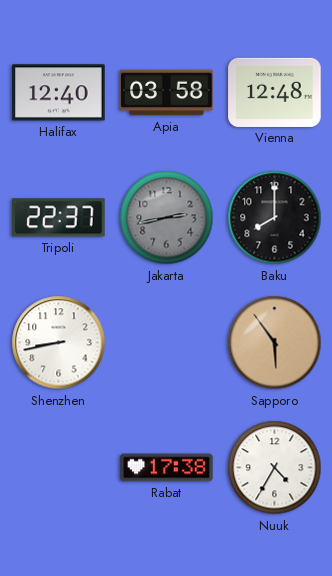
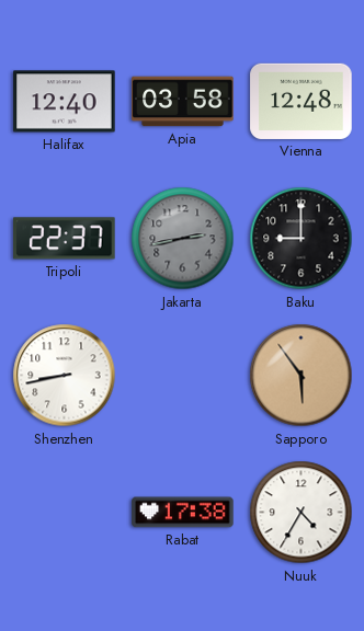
Baku: 8:00 -> 9:00 (302, 239)
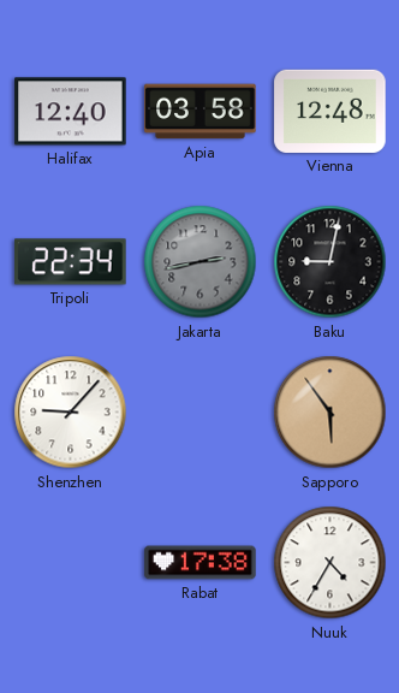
Tripoli: 22:37 -> 22:34 (71, 262)
Baku: 9:00 -> 9:02 (330, 262)
Shenzhen: 8:43 -> 9:07 (71, 413)
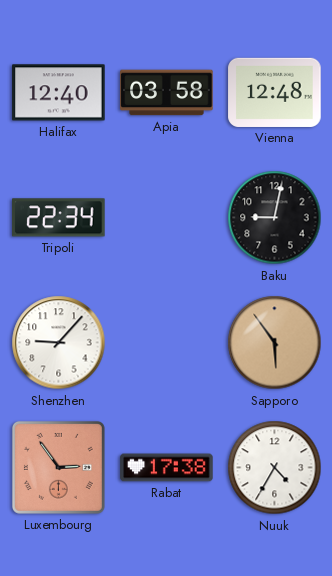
Jakarta: 2:43 -> none (201, 262)
Luxembourg: none -> 2:54 (58, 467)
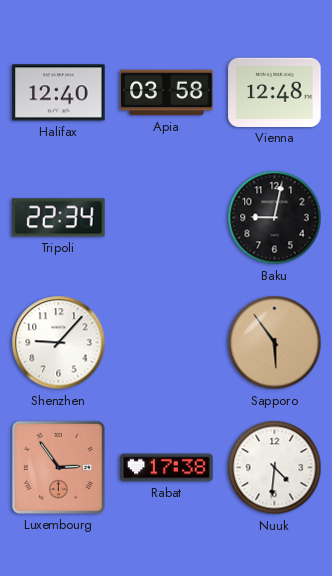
Nuuk: 4:35 -> 4:31 (275, 468)
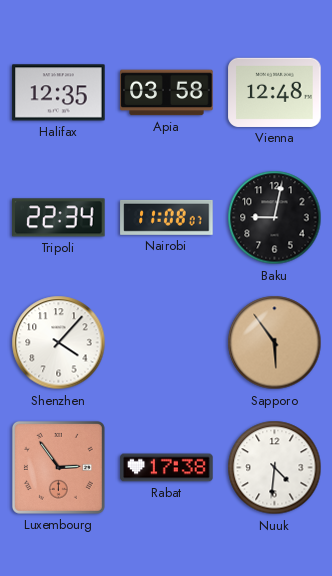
Halifax: 12:40 -> 12:35 (59, 93)
Nairobi: none -> 11:08 (167, 217)
Shenzhen: 9:07 -> 4:07 (59, 343)
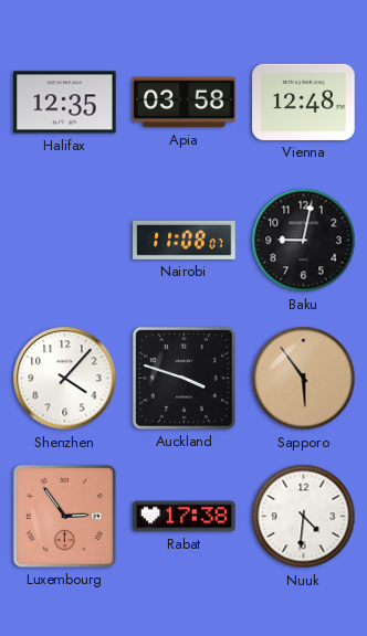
Tripoli: 22:34 -> none (59, 218)
Auckland: none -> 3:48 (183, 378)
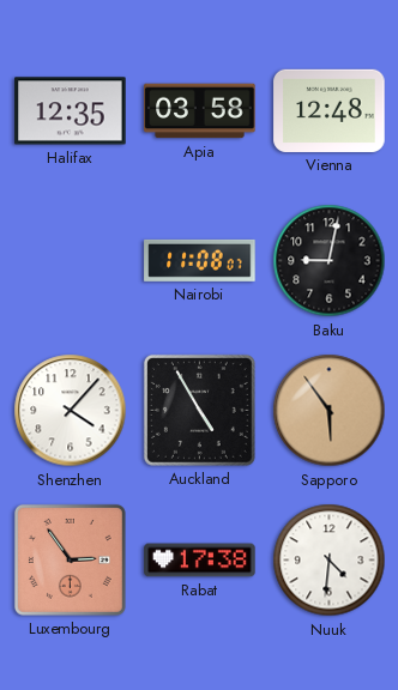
Auckland: 3:48 -> 4:55 (199, 410)
